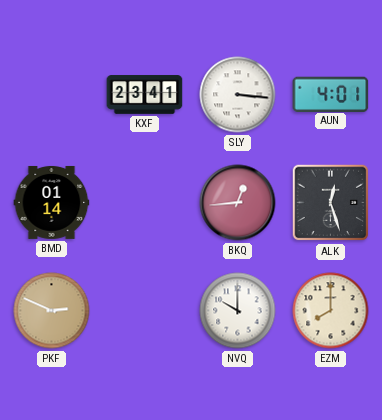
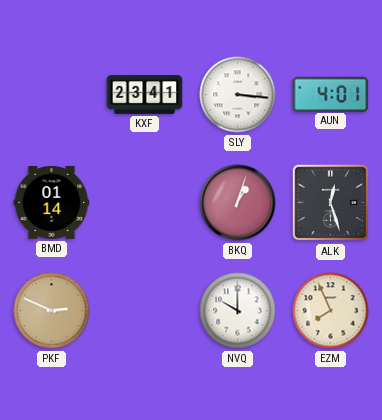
BKQ: 12:44 -> 1:03 (238, 203)
EZM: 8:00 -> 7:56 (331, 311)
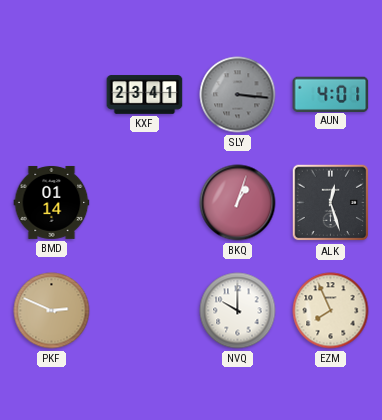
SLY dial: white -> grey (238, 95)
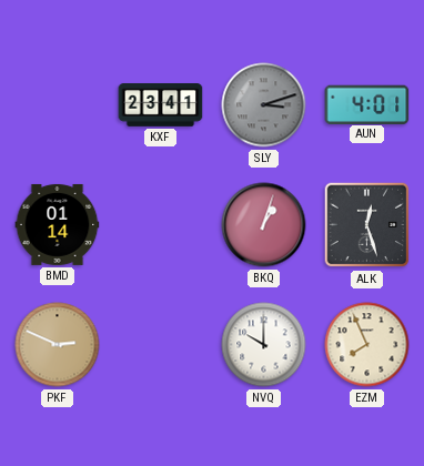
SLY: 3:16 -> 3:12 (264, 105)
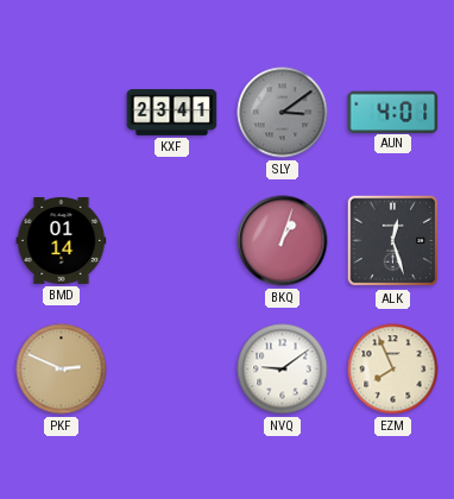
SLY: 3:12 -> 3:09 (283, 113)
NVQ: 10:00 -> 9:09 (283, 369)
